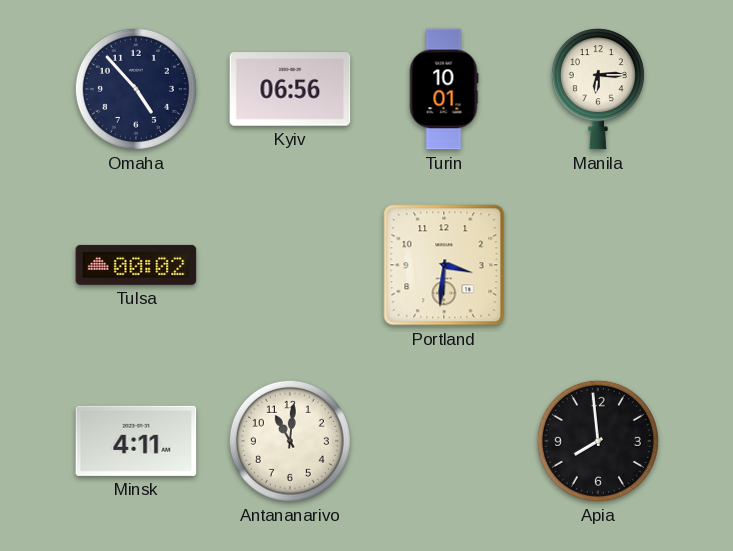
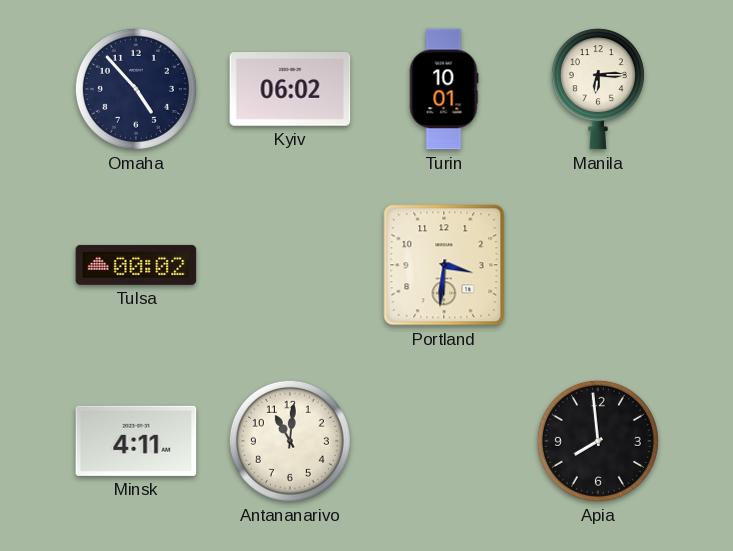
Kyiv: 06:56 -> 06:02 (290, 89)
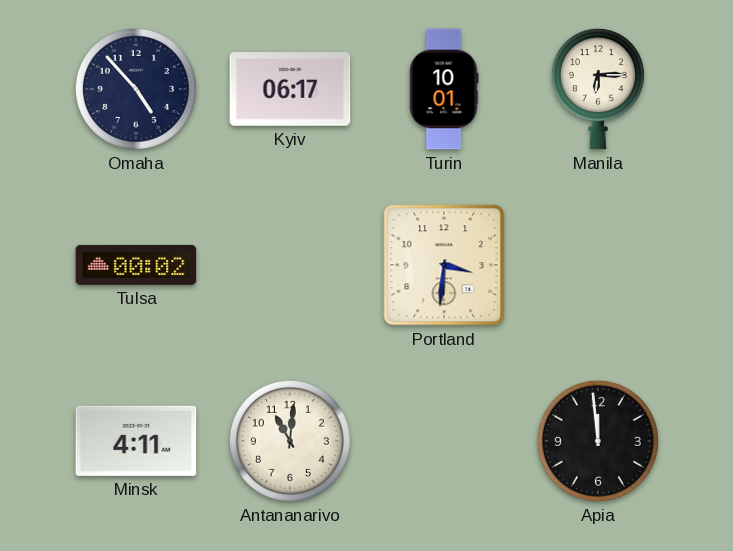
Kyiv: 06:02 -> 06:17 (290, 89)
Apia: 7:59 -> 11:59 (598, 441)
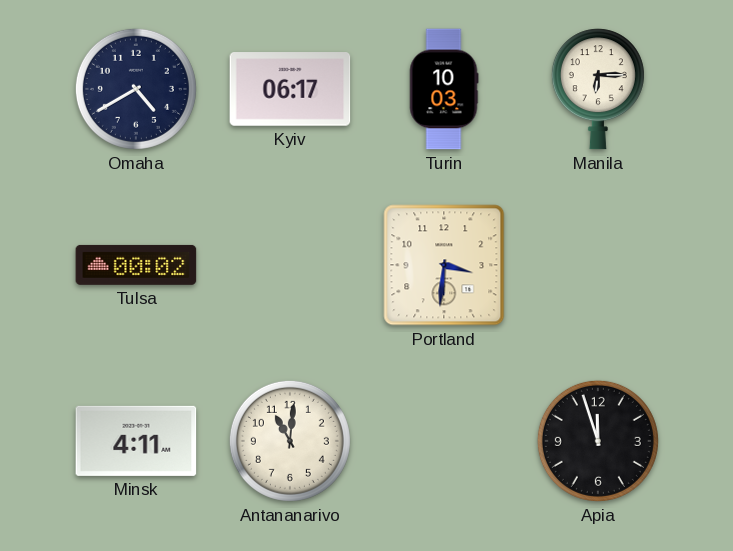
Omaha: 4:53 -> 4:40 (136, 89)
Turin: 10:01 -> 10:03 (444, 89)
Apia: 11:59 -> 11:57 (598, 441)
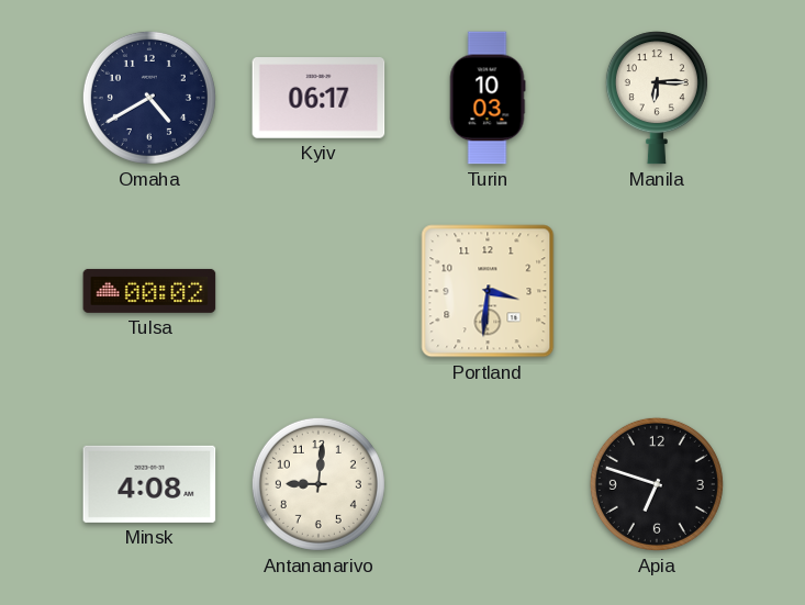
Minsk: 4:11 -> 4:08 (149, 484)
Antananarivo: 11:01 -> 9:01 (318, 484)
Apia: 11:57 -> 6:48 (657, 484)
